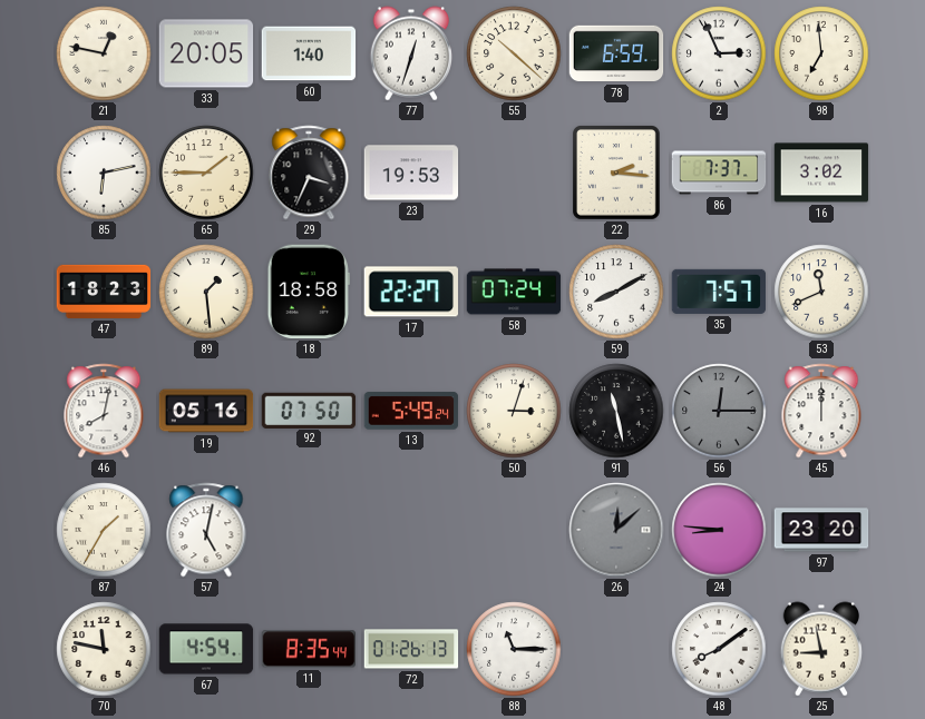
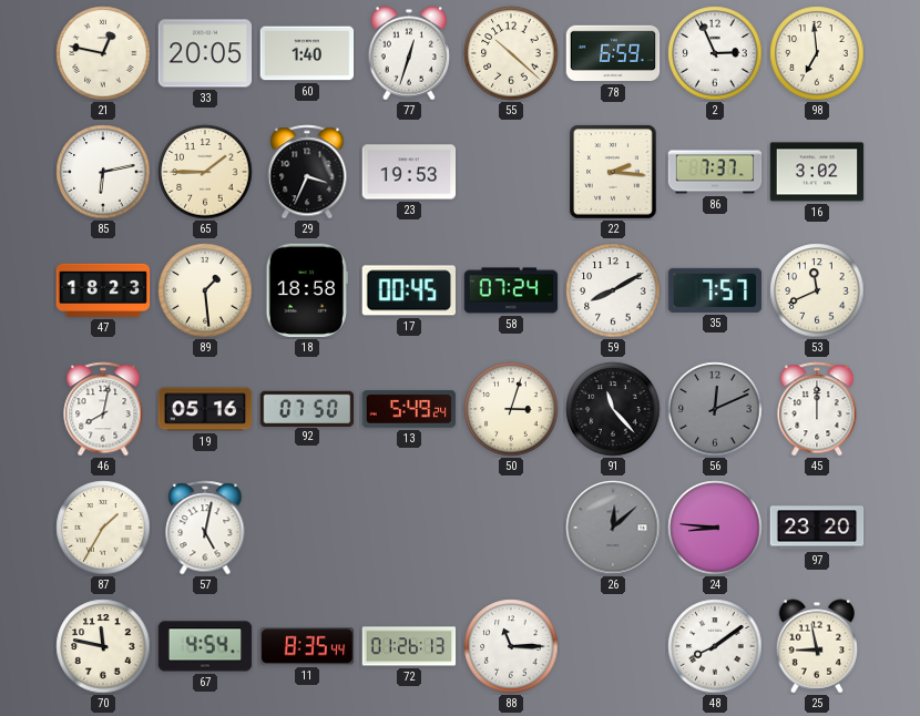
17: 22:27 -> 00:45 (408, 290)
91: 11:28 -> 11:23 (613, 409)
56: 12:15 -> 12:11 (715, 409)
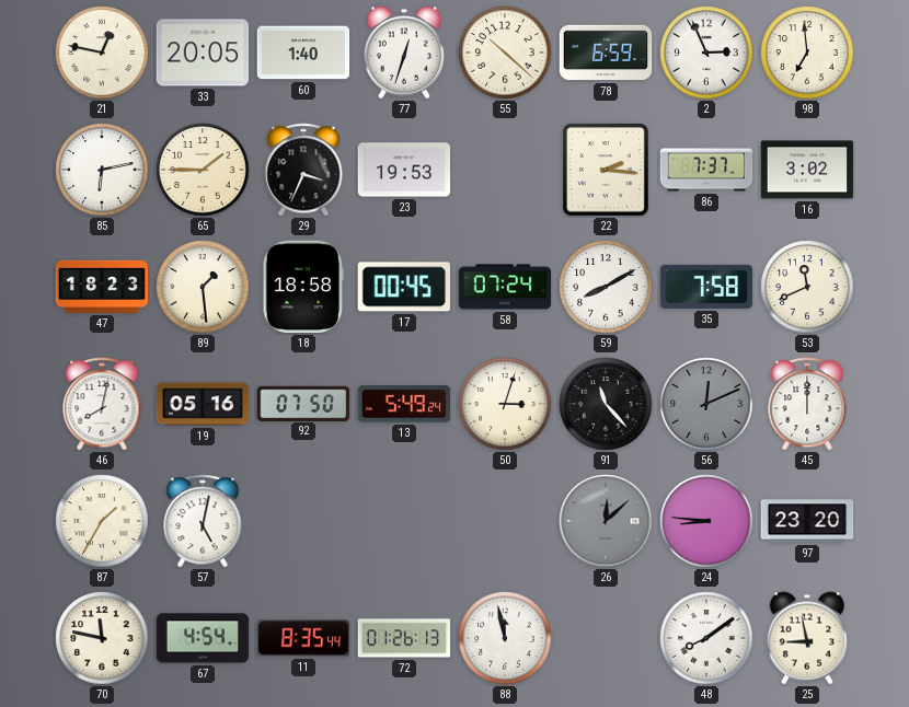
35: 7:57 -> 7:58 (706, 287)
88: 11:15 -> 11:58 (505, 638)
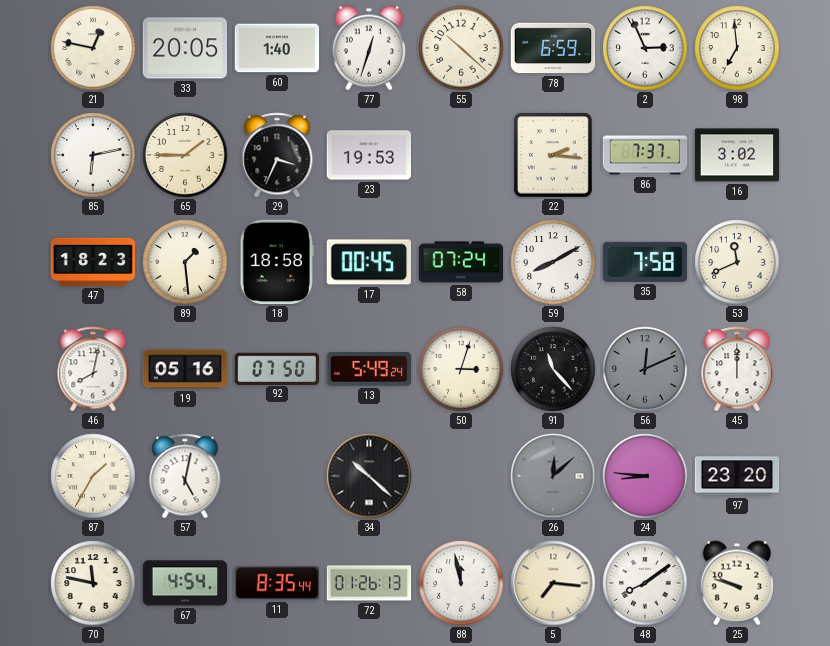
34: none -> 10:22 (369, 476)
5: none -> 7:16 (553, 583)
25: 8:58 -> 9:48 (737, 583)
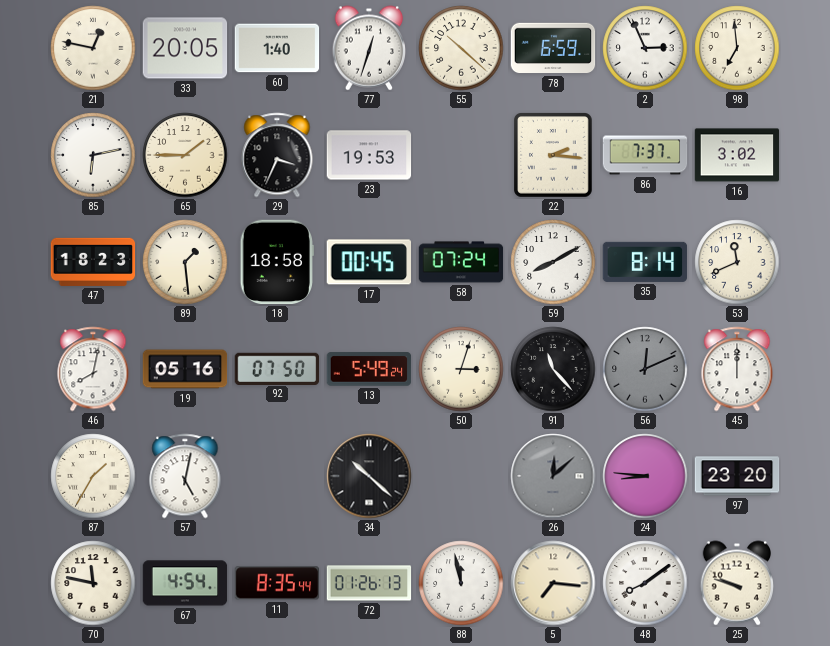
35: 7:58 -> 8:14 (645, 262)
